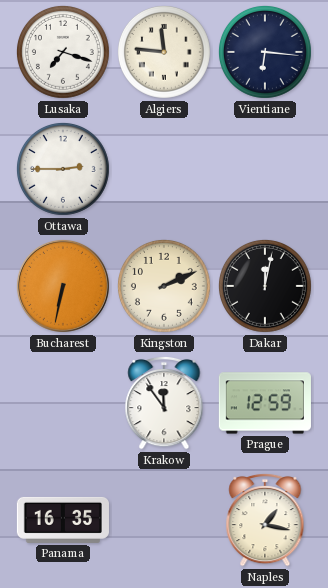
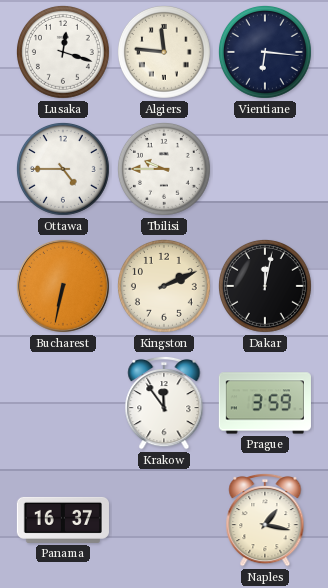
Lusaka: 7:18 -> 12:18 (63, 52)
Ottawa: 2:45 -> 4:45 (63, 169)
Tbilisi: none -> 9:45 (164, 169)
Prague: 12:59 -> 3:59 (265, 403)
Panama: 16:35 -> 16:37 (63, 520)
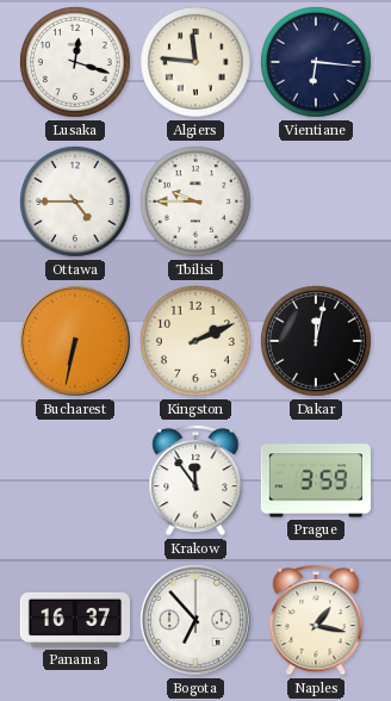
Bogota: none -> 6:53 (195, 620)
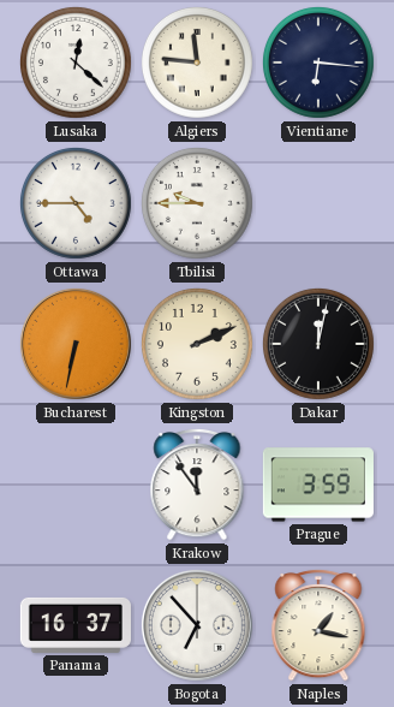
Lusaka: 12:18 -> 12:22 (76, 63)
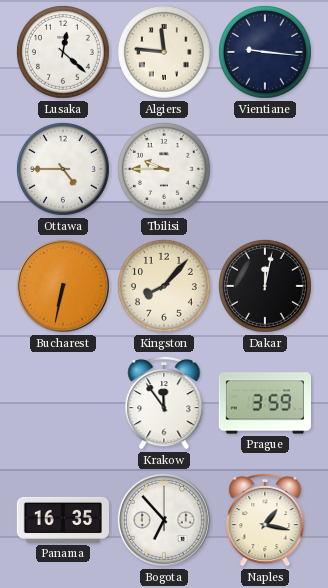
Vientiane: 6:16 -> 9:16 (265, 52)
Kingston: 2:11 -> 8:07 (164, 286)
Panama: 16:37 -> 16:35 (63, 520)
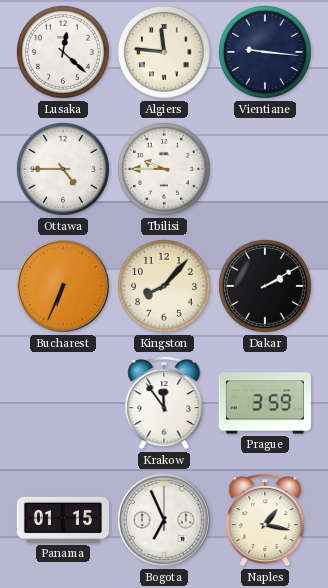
Bucharest: 6:32 -> 6:34 (63, 286)
Dakar: 12:02 -> 2:10 (265, 286)
Panama: 16:35 -> 01:15 (63, 520)
Bogota: 6:53 -> 6:56 (164, 520)
